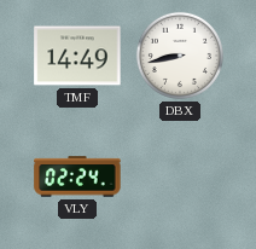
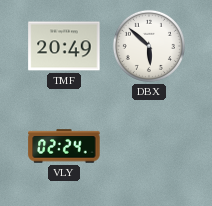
TMF: 14:49 -> 20:49 (64, 46)
DBX: 8:43 -> 5:52 (149, 46)
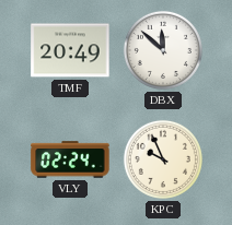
DBX: 5:52 -> 11:52 (163, 50)
KPC: none -> 9:56 (163, 159)
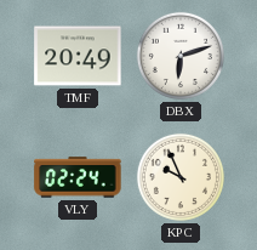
DBX: 11:52 -> 6:12 (181, 56)
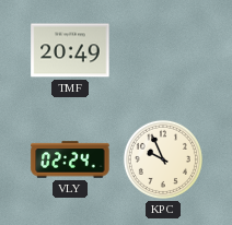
DBX: 6:12 -> none (181, 56)
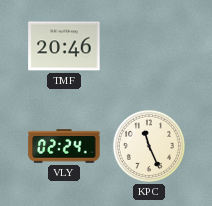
TMF: 20:49 -> 20:46 (64, 46)
KPC: 9:56 -> 11:26 (149, 146)
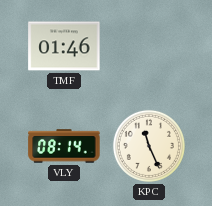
TMF: 20:46 -> 01:46 (64, 46)
VLY: 02:24 -> 08:14 (64, 146)
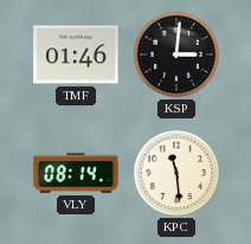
KSP: none -> 3:01 (176, 54)
KPC: 11:26 -> 11:29 (176, 173)
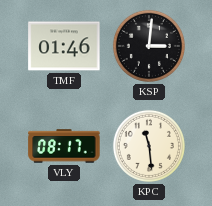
VLY: 08:14 -> 08:17 (64, 146)
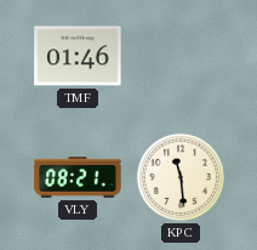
KSP: 3:01 -> none (149, 46)
VLY: 08:17 -> 08:21 (78, 177)
